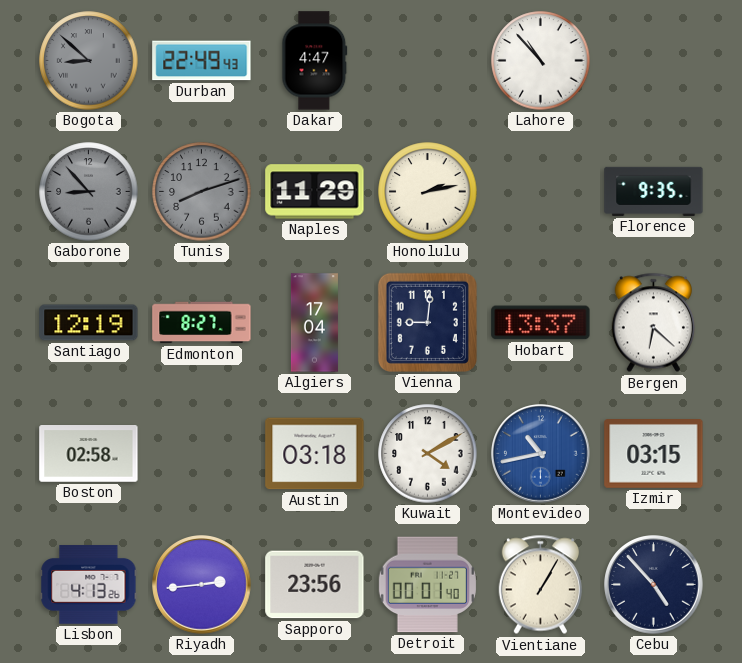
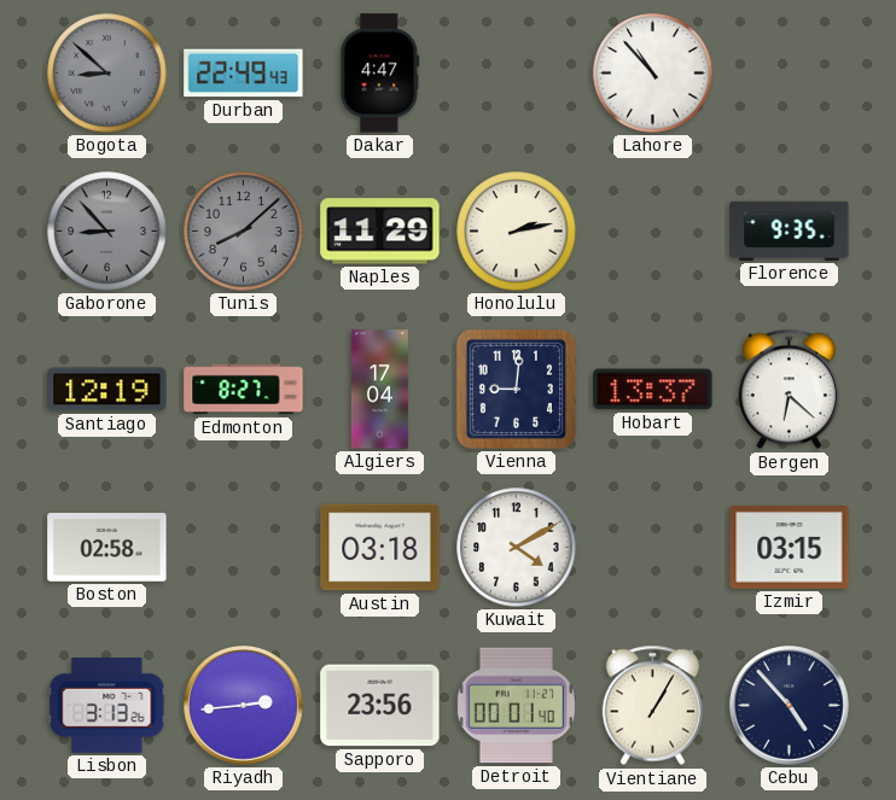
Tunis: 8:12 -> 8:08 (244, 232)
Montevideo: 10:43 -> none (541, 454)
Lisbon: 4:13 -> 3:13 (107, 706)
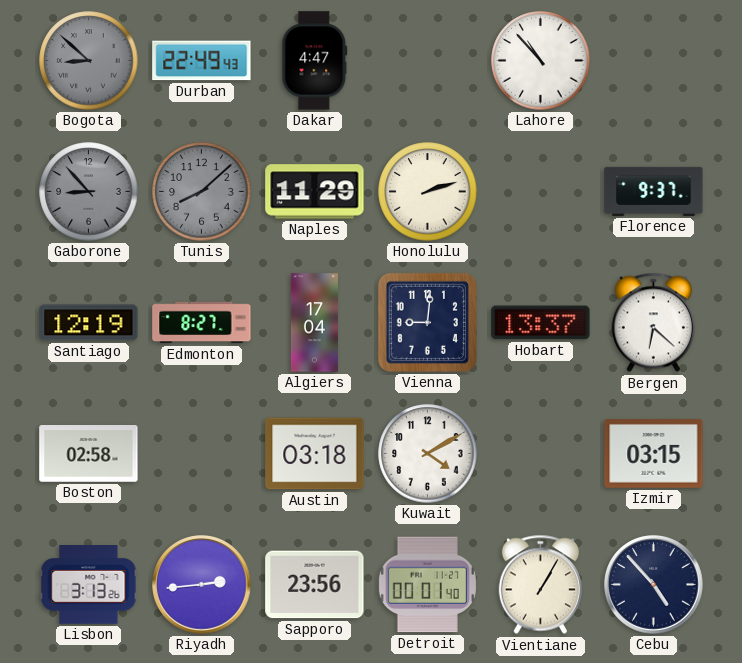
Honolulu: 2:13 -> 2:12 (428, 192)
Florence: 9:35 -> 9:37 (654, 191)
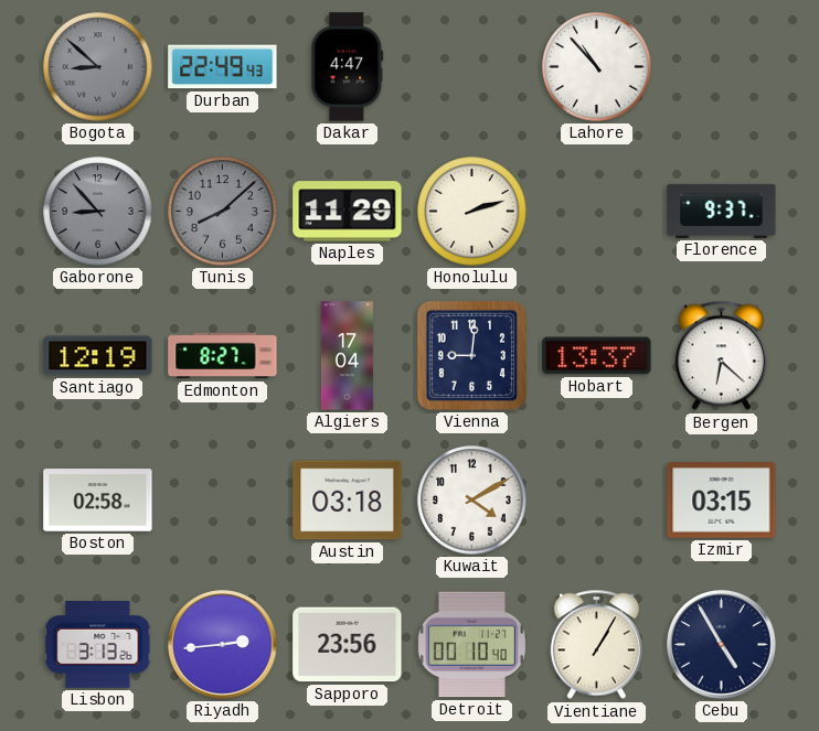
Detroit: 00:01 -> 00:10 (471, 645)
Cebu: 4:53 -> 4:55 (722, 645)
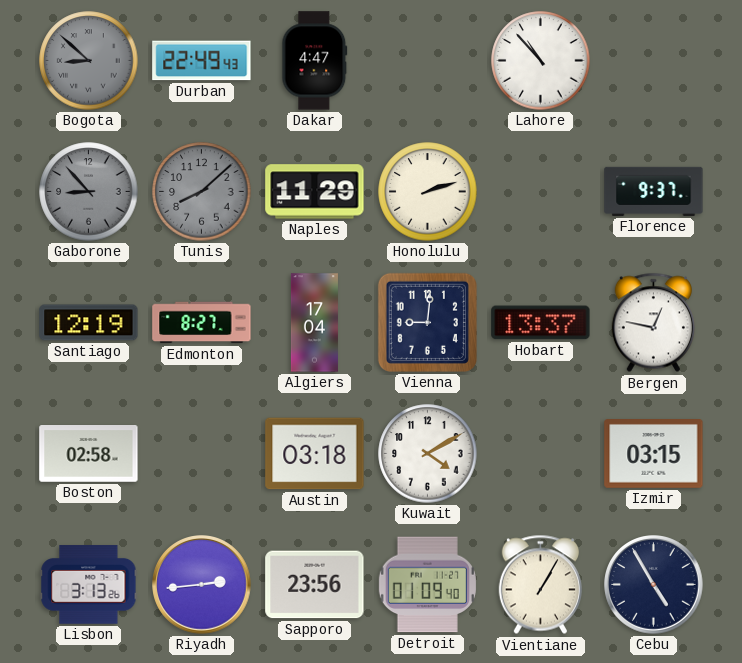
Bergen: 6:22 -> 12:47 (653, 323)
Detroit: 00:10 -> 01:09 (427, 585)
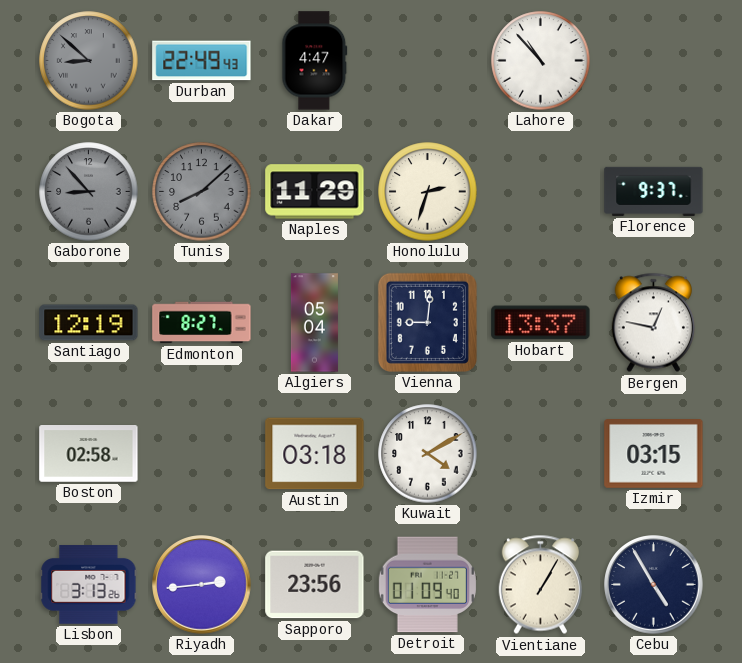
Honolulu: 2:12 -> 2:33 (428, 192)
Algiers: 17:04 -> 05:04 (314, 323)
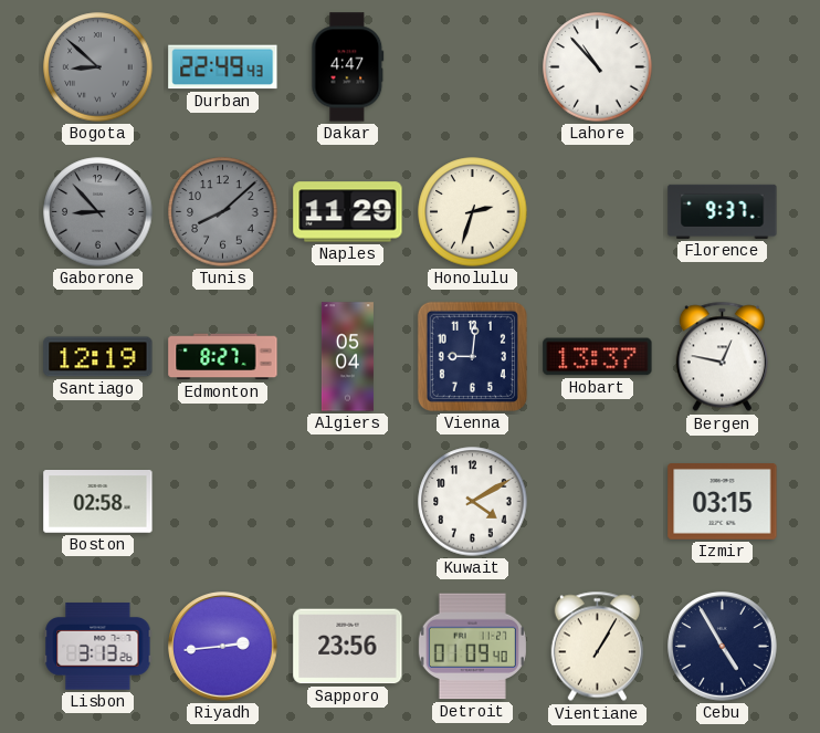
Austin: 03:18 -> none (315, 454)
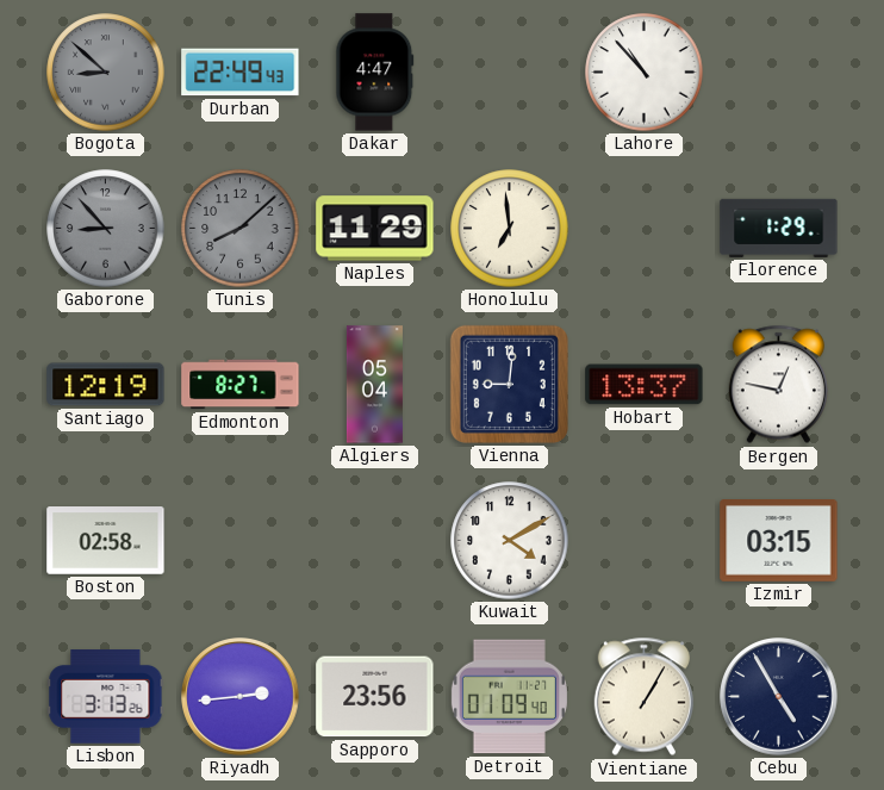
Honolulu: 2:33 -> 6:59 (510, 229)
Florence: 9:37 -> 1:29 (779, 228)
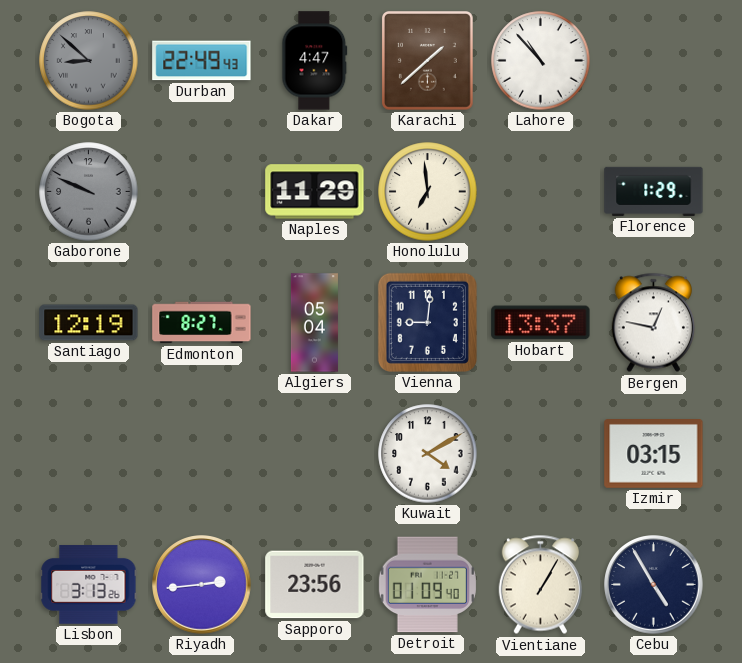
Karachi: none -> 1:38 (428, 61)
Gaborone: 8:53 -> 9:49 (89, 192)
Tunis: 8:08 -> none (241, 229)
Boston: 02:58 -> none (106, 541)
